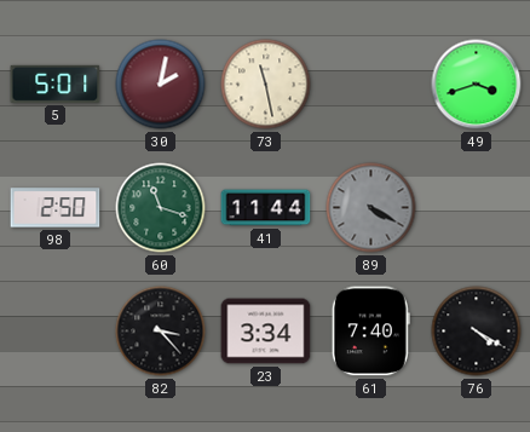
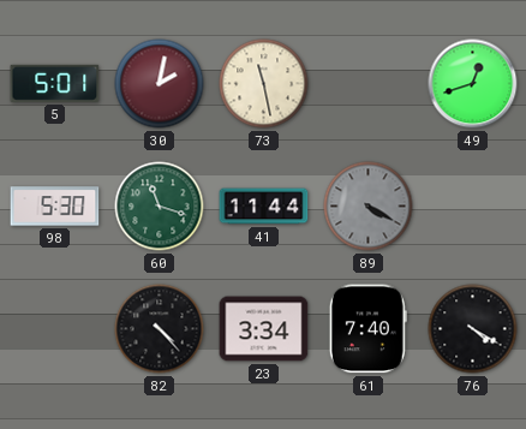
49: 3:42 -> 12:42 (473, 84)
98: 2:50 -> 5:30 (55, 207)
82: 3:23 -> 4:23 (160, 329)
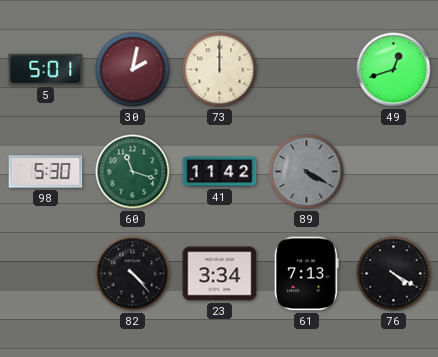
73: 11:28 -> 12:00 (220, 70)
41: 11:44 -> 11:42 (220, 172)
61: 7:40 -> 7:13 (306, 274)
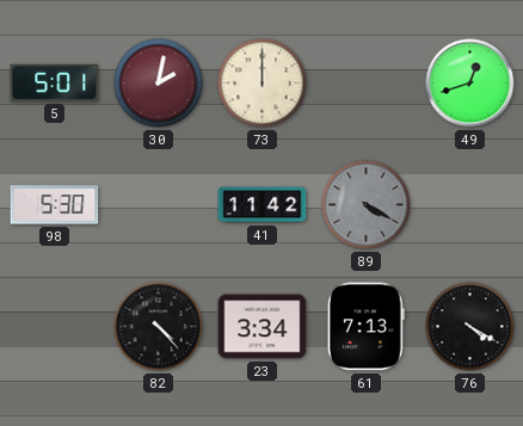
60: 11:18 -> none (133, 172)
